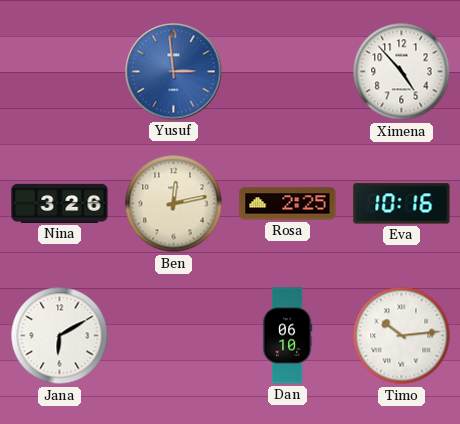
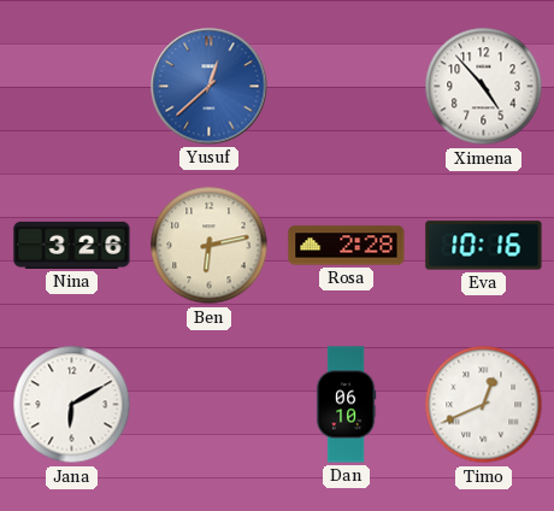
Yusuf: 2:59 -> 12:38 (210, 87)
Ben: 12:13 -> 6:13 (210, 246)
Rosa: 2:25 -> 2:28 (347, 246)
Timo: 10:14 -> 12:41 (484, 405)
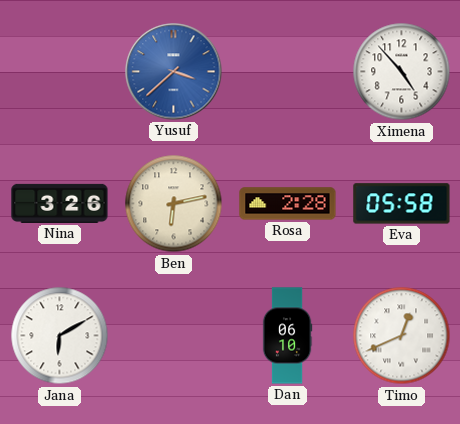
Yusuf: 12:38 -> 3:38 (174, 72)
Eva: 10:16 -> 05:58 (402, 204)
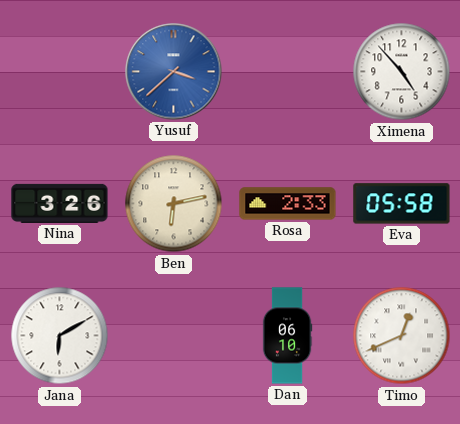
Rosa: 2:28 -> 2:33 (288, 204)
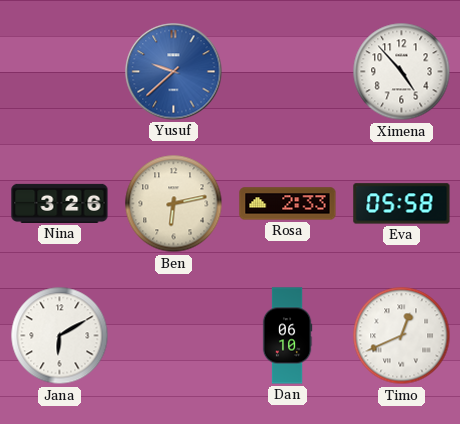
Yusuf: 3:38 -> 9:38 (174, 72)
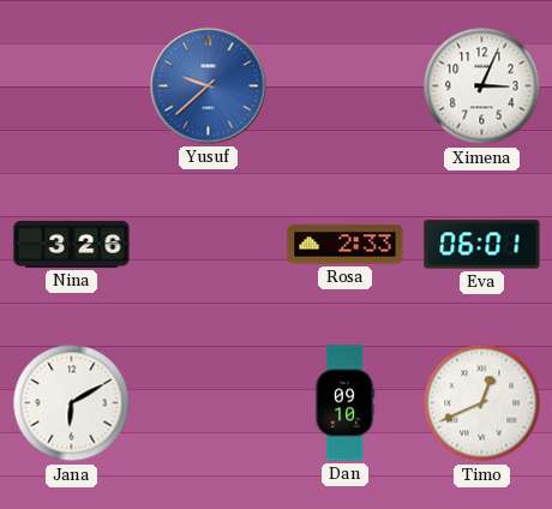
Ximena: 4:53 -> 3:04 (482, 86)
Ben: 6:13 -> none (174, 204)
Eva: 05:58 -> 06:01 (482, 245)
Dan: 06:10 -> 09:10 (344, 403)
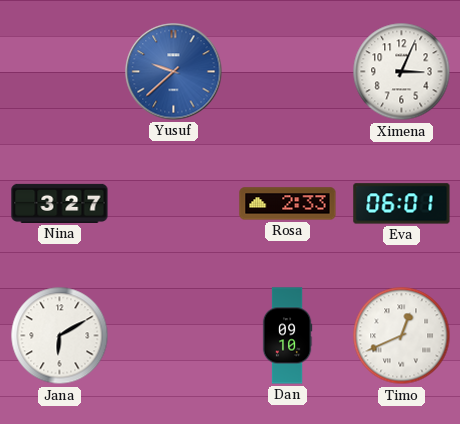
Nina: 3:26 -> 3:27 (60, 203)
